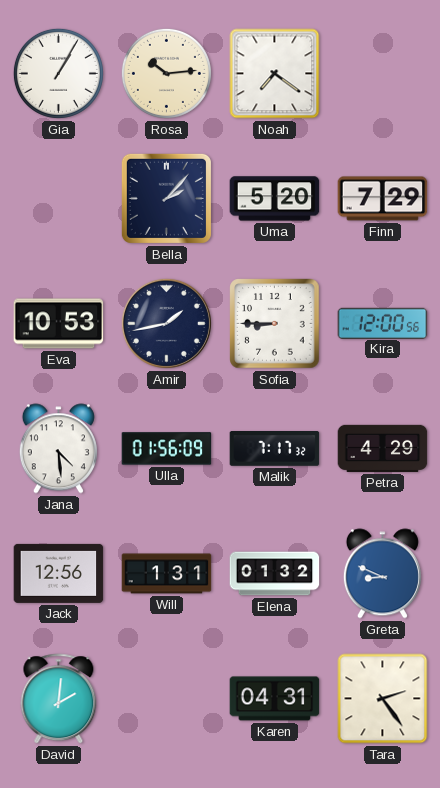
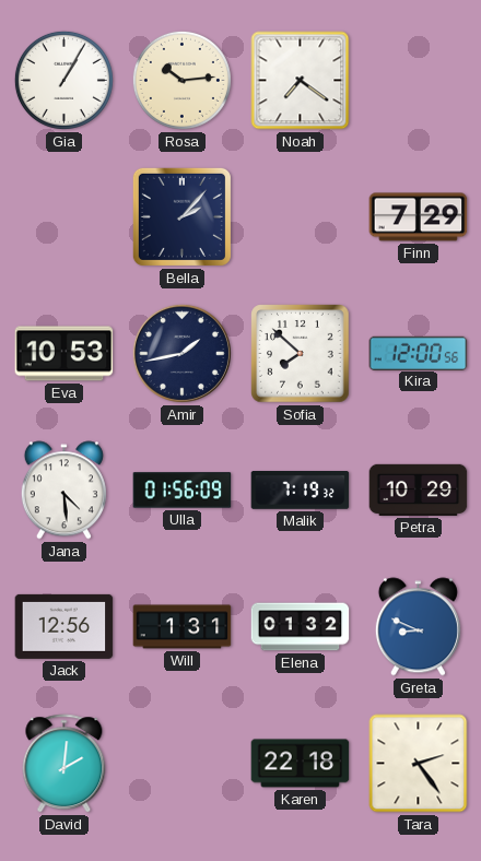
Uma: 5:20 -> none (275, 199)
Sofia: 8:45 -> 7:52 (301, 354)
Malik: 7:17 -> 7:19 (301, 491)
Petra: 4:29 -> 10:29 (419, 490)
Karen: 04:31 -> 22:18 (301, 764)
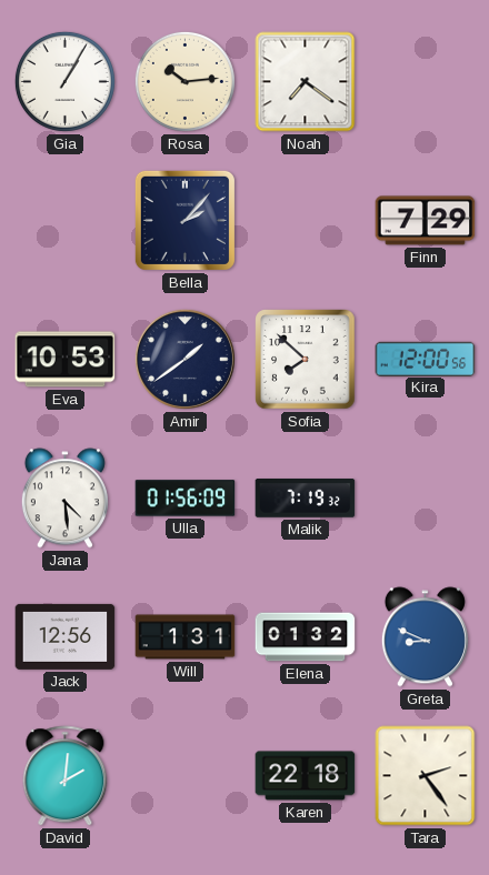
Amir: 1:43 -> 1:39 (184, 359)
Petra: 10:29 -> none (419, 490)
